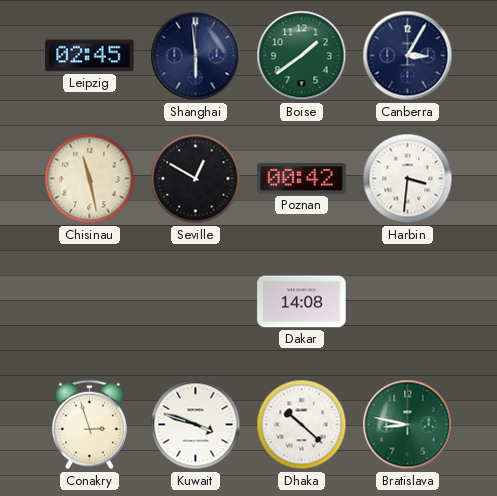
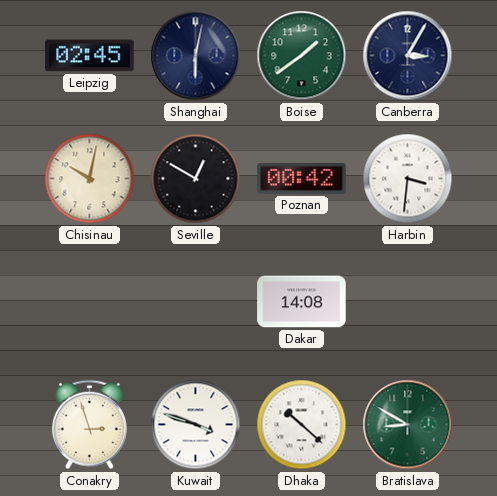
Shanghai: 5:59 -> 6:02 (196, 56)
Chisinau: 11:28 -> 10:02 (90, 179)
Bratislava: 8:47 -> 8:50 (408, 425)
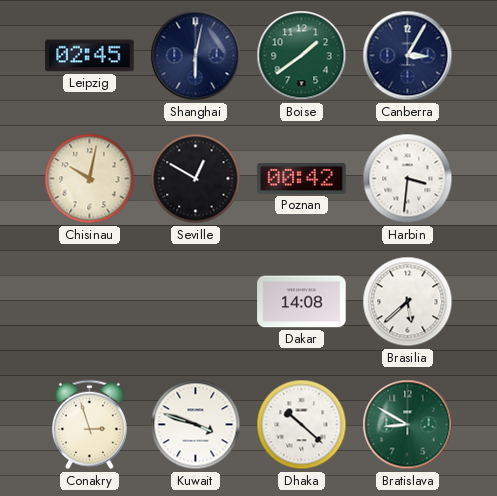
Brasilia: none -> 5:38 (408, 302)
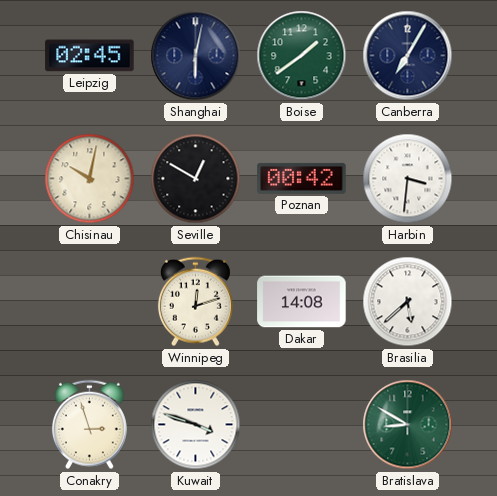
Canberra: 3:05 -> 7:05 (408, 56)
Winnipeg: none -> 12:12 (195, 302)
Dhaka: 10:22 -> none (302, 425)
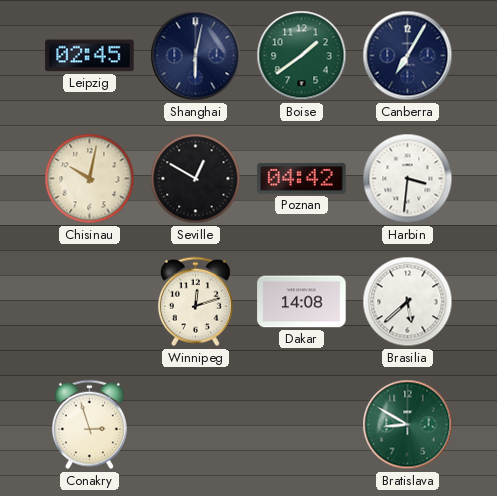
Poznan: 00:42 -> 04:42 (302, 178)
Kuwait: 3:48 -> none (196, 425)
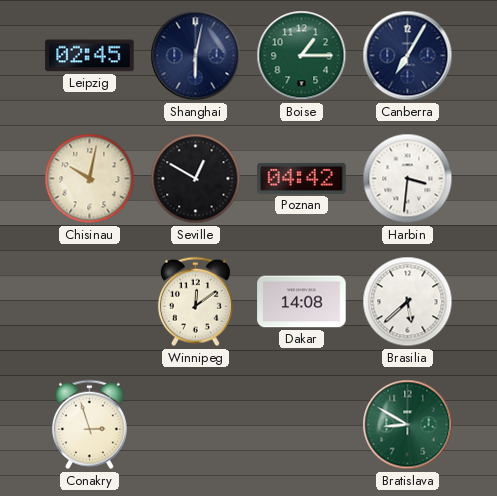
Boise: 1:39 -> 1:15 (302, 56)
Winnipeg: 12:12 -> 12:09 (195, 302)
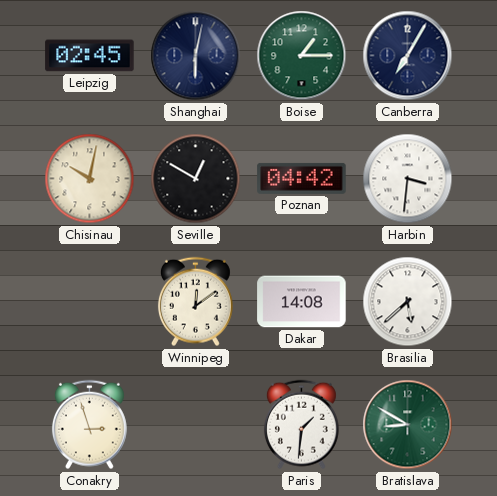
Paris: none -> 1:31 (301, 425)
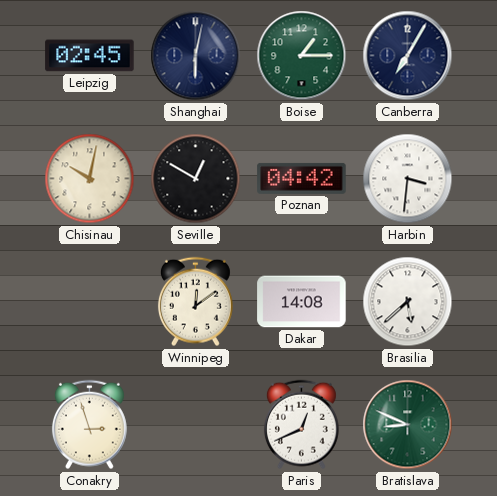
Paris: 1:31 -> 12:41 (301, 425)
Bratislava: 8:50 -> 8:49 (408, 425)
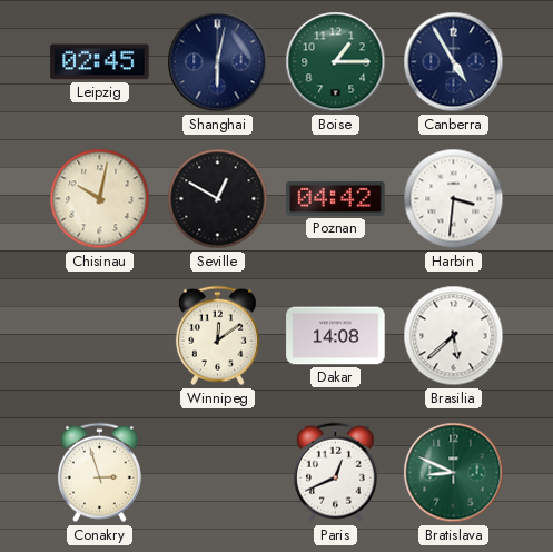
Canberra: 7:05 -> 4:55 (454, 62)
